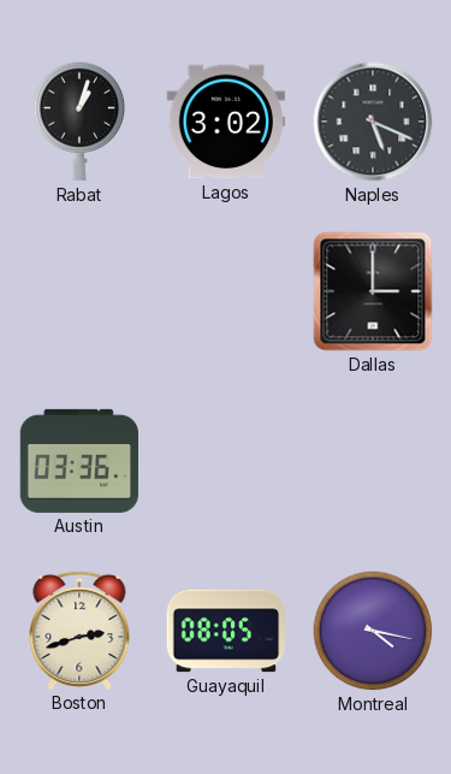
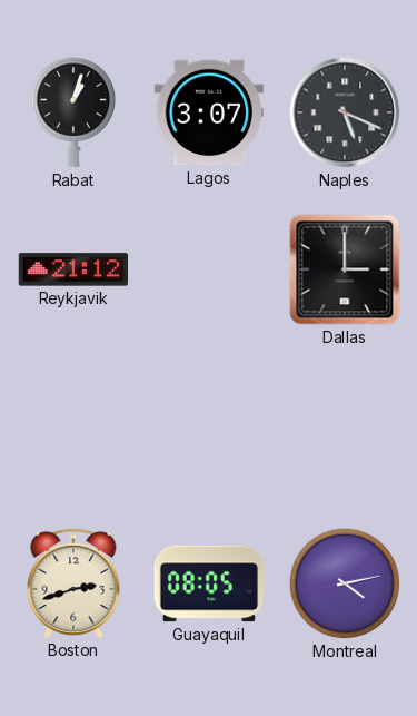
Lagos: 3:02 -> 3:07 (208, 112)
Reykjavik: none -> 21:12 (72, 269)
Austin: 03:36 -> none (78, 461)
Montreal: 4:17 -> 4:13 (345, 583)
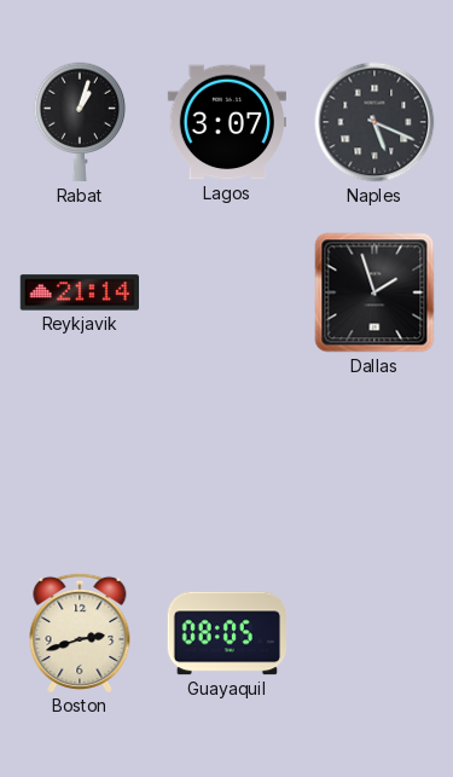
Reykjavik: 21:12 -> 21:14 (79, 292)
Dallas: 3:00 -> 1:57 (374, 292)
Montreal: 4:13 -> none (345, 583)
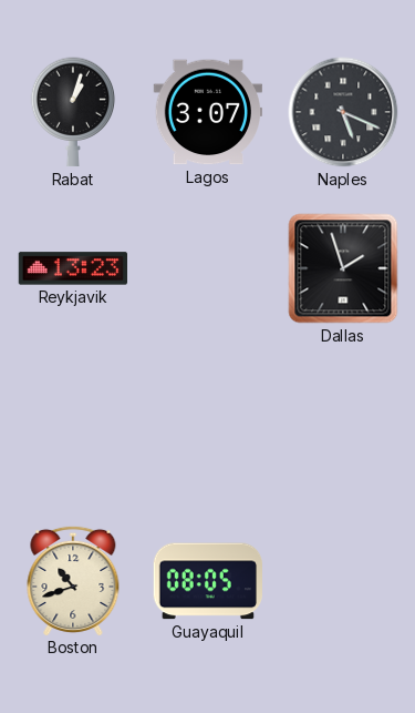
Reykjavik: 21:14 -> 13:23 (72, 268)
Boston: 2:42 -> 10:42 (73, 580)
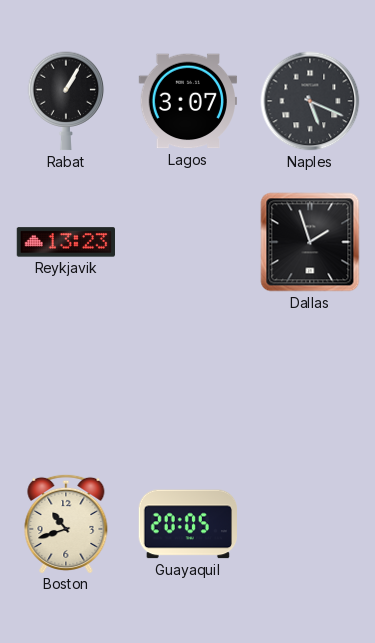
Rabat: 1:03 -> 1:05 (66, 101)
Guayaquil: 08:05 -> 20:05 (187, 524)
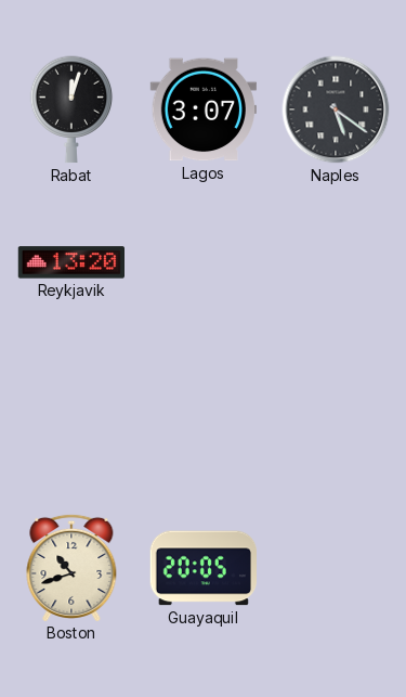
Rabat: 1:05 -> 12:03 (71, 109)
Naples: 5:19 -> 5:21 (336, 109)
Reykjavik: 13:23 -> 13:20 (70, 262)
Dallas: 1:57 -> none (310, 242)
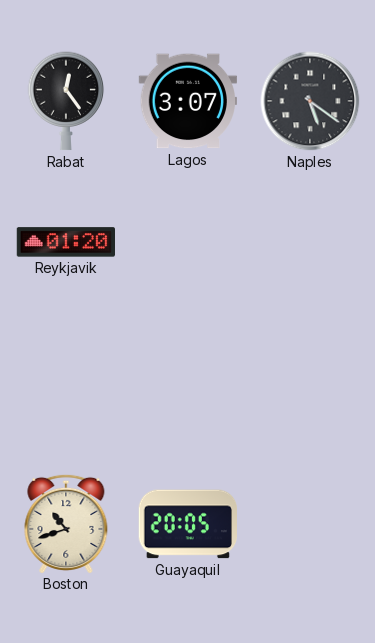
Rabat: 12:03 -> 12:24 (66, 101)
Reykjavik: 13:20 -> 01:20 (65, 242)
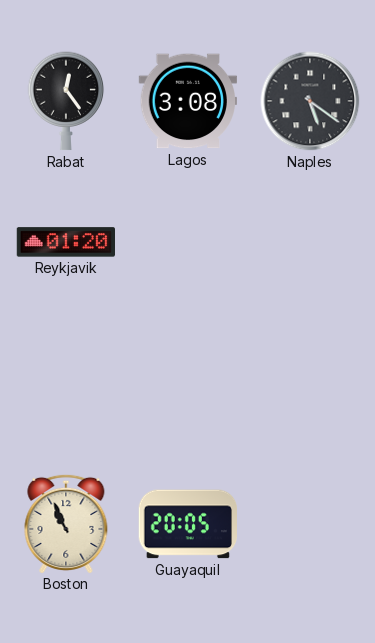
Lagos: 3:07 -> 3:08 (187, 101)
Boston: 10:42 -> 10:56 (66, 523)
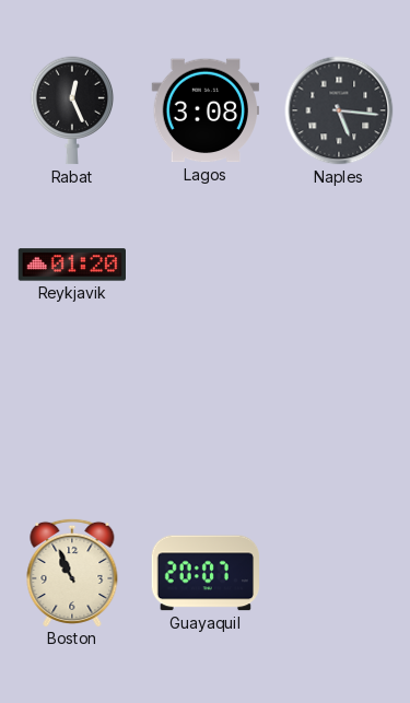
Rabat: 12:24 -> 12:26 (72, 110)
Naples: 5:21 -> 5:16 (339, 110)
Guayaquil: 20:05 -> 20:07 (204, 573)
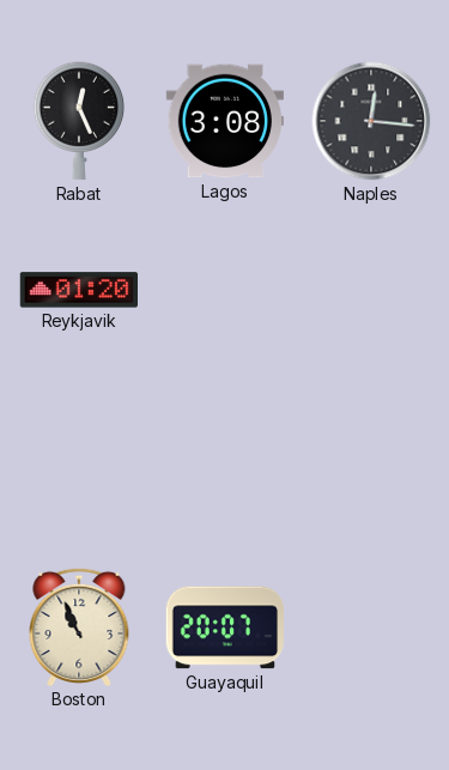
Naples: 5:16 -> 12:16 (371, 121)
